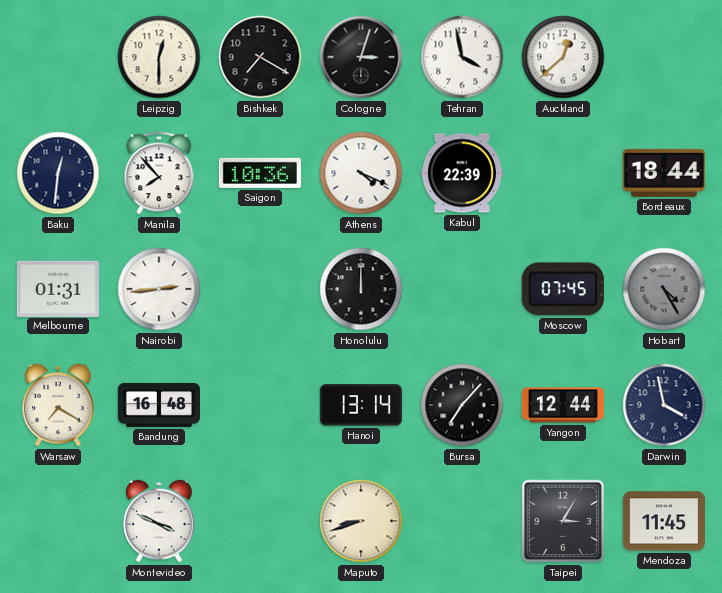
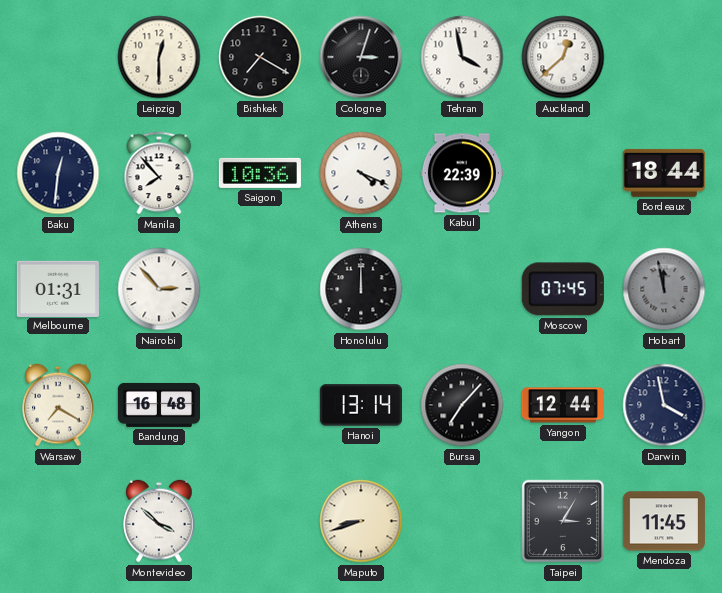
Nairobi: 2:44 -> 2:53 (159, 289)
Hobart: 4:25 -> 11:58 (664, 289)
Montevideo: 3:49 -> 3:52 (159, 521)
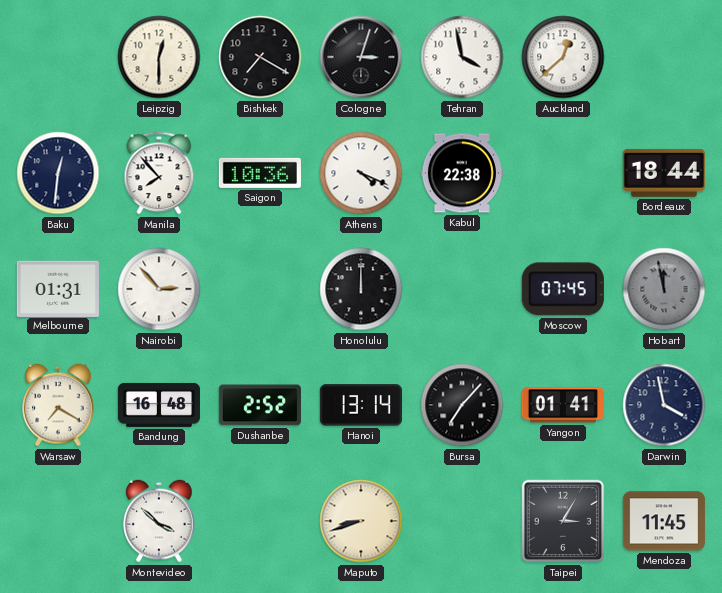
Kabul: 22:39 -> 22:38 (462, 173)
Dushanbe: none -> 2:52 (260, 405)
Yangon: 12:44 -> 01:41 (563, 405)
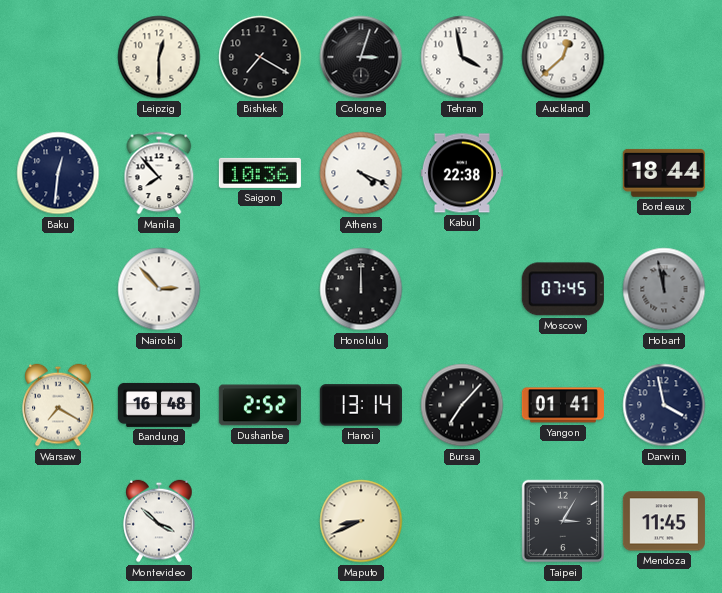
Melbourne: 01:31 -> none (58, 288)
Maputo: 8:42 -> 8:41 (361, 521)
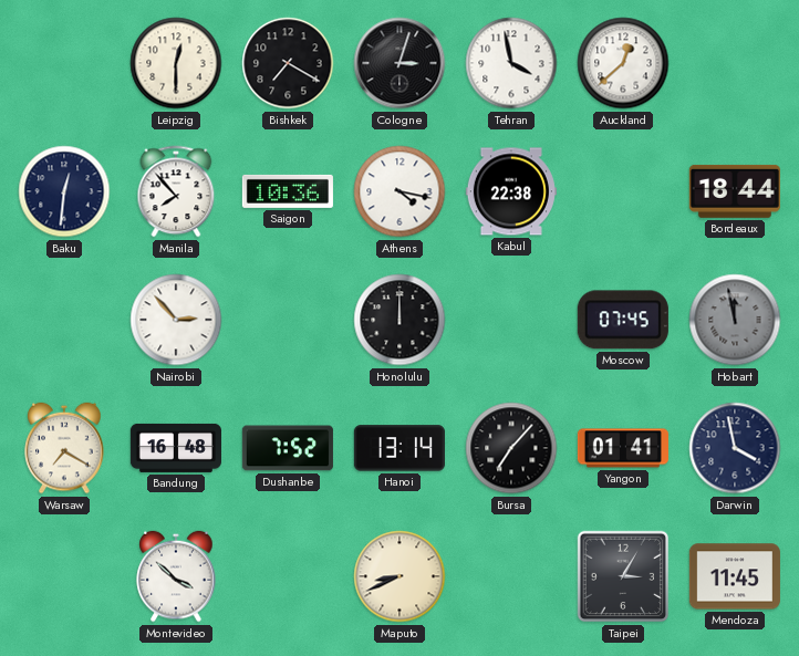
Athens: 4:19 -> 4:17 (399, 191)
Dushanbe: 2:52 -> 7:52 (288, 448)
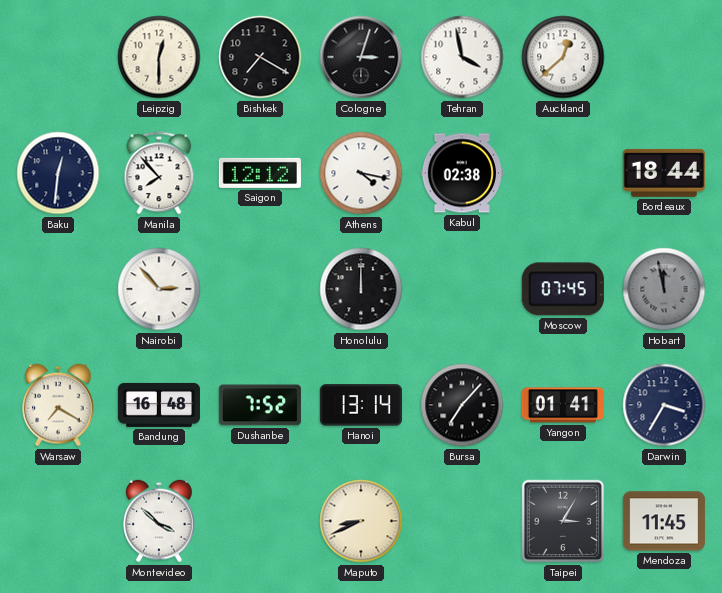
Saigon: 10:36 -> 12:12 (260, 173)
Kabul: 22:38 -> 02:38 (462, 173)
Darwin: 3:58 -> 3:35 (664, 405)
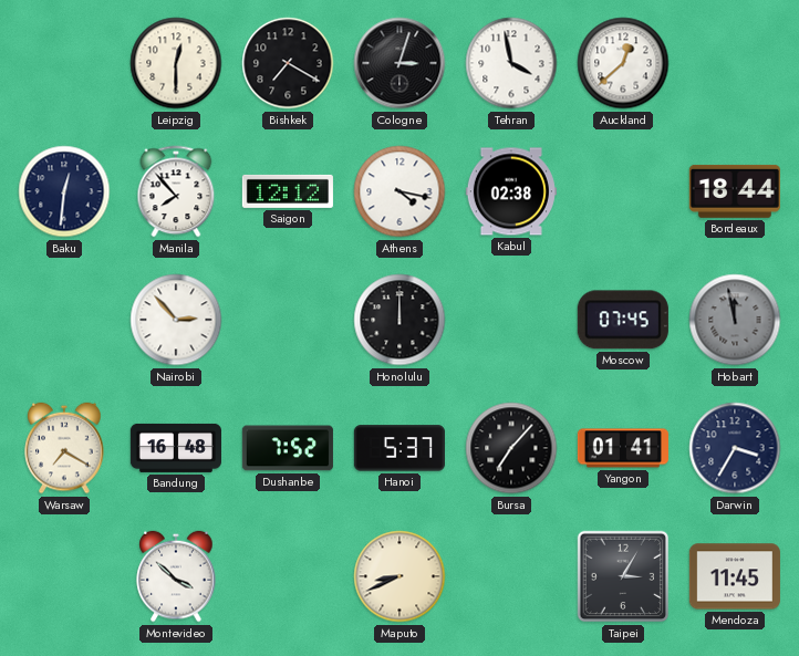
Hanoi: 13:14 -> 5:37 (399, 448)
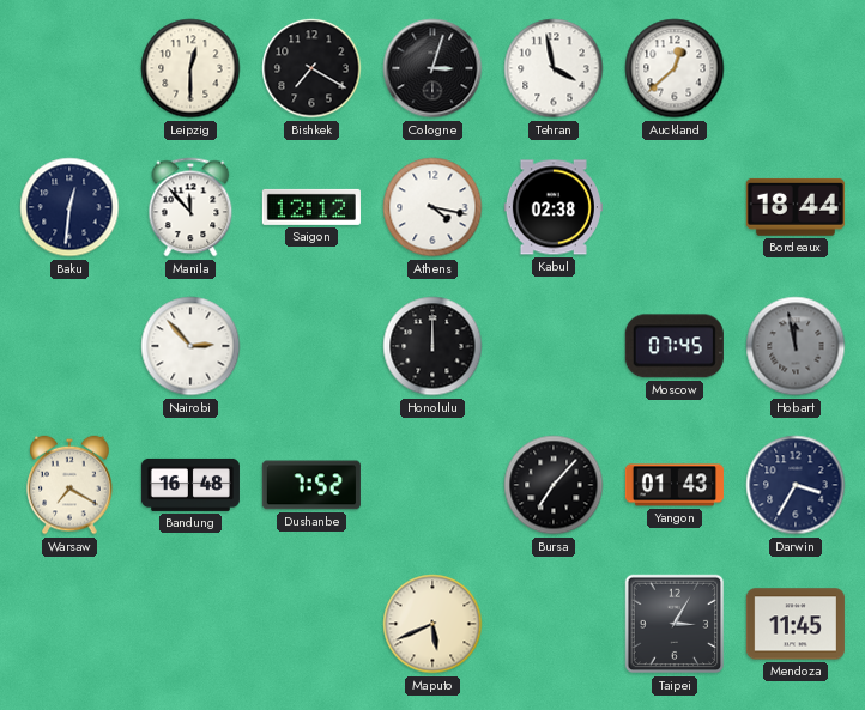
Manila: 7:53 -> 11:53 (190, 207)
Hanoi: 5:37 -> none (399, 448)
Yangon: 01:41 -> 01:43 (675, 485)
Montevideo: 3:52 -> none (176, 576)
Maputo: 8:41 -> 5:41 (432, 624)
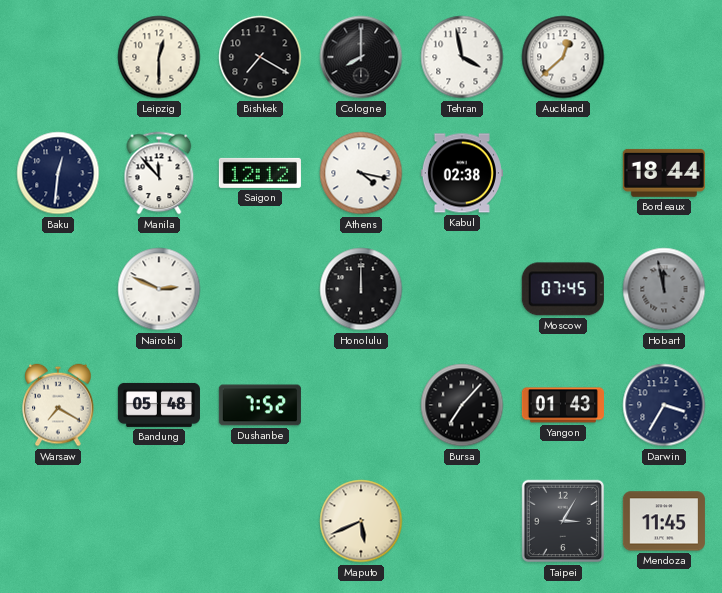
Cologne: 3:03 -> 8:00 (361, 57)
Nairobi: 2:53 -> 2:49 (159, 289)
Bandung: 16:48 -> 05:48 (159, 405)
